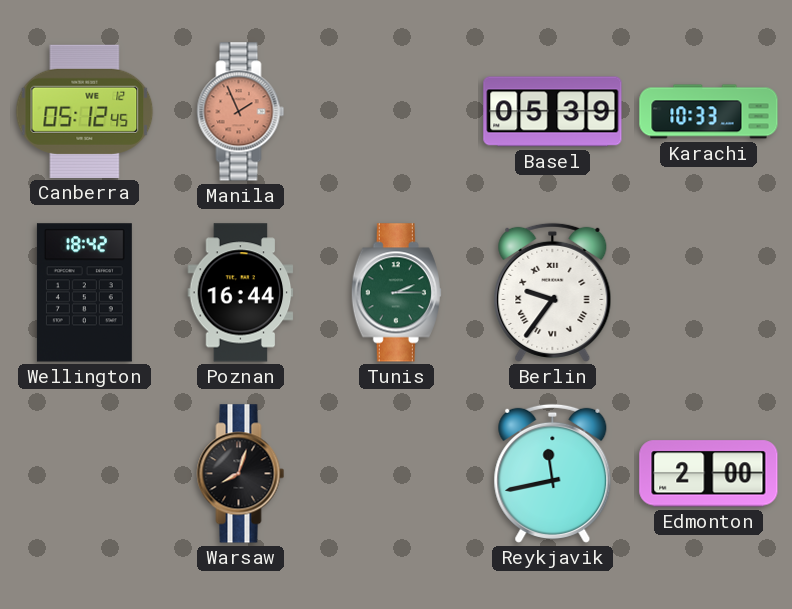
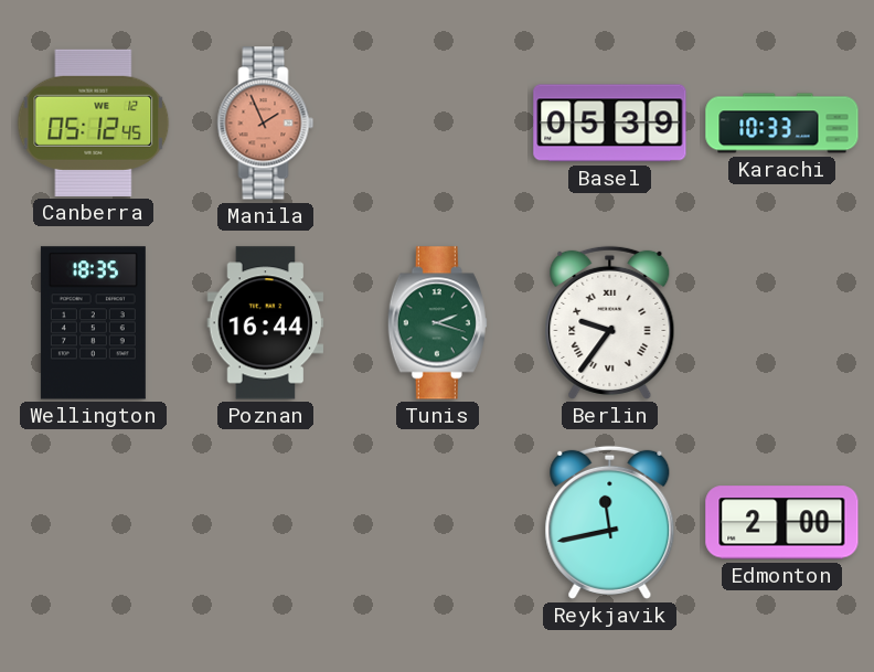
Wellington: 18:42 -> 18:35 (93, 323)
Tunis: 2:15 -> 2:18 (437, 323)
Warsaw: 8:03 -> none (241, 474)
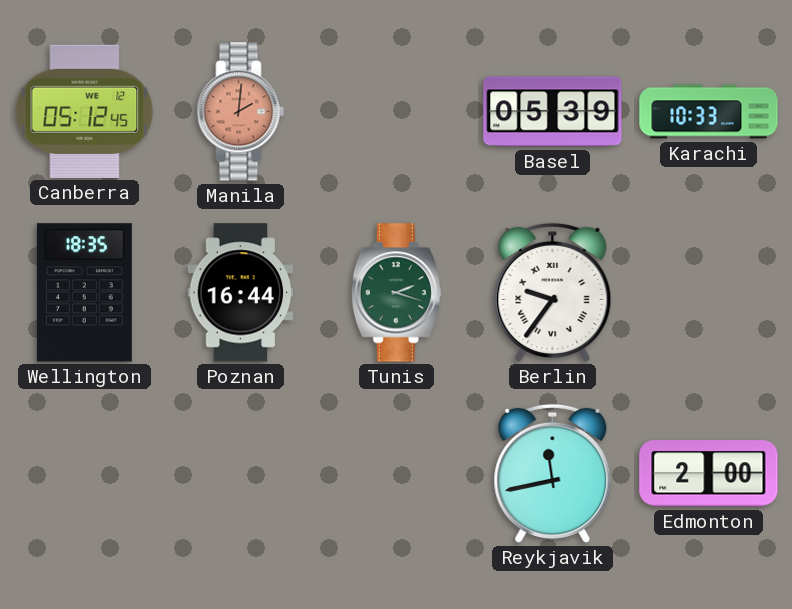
Manila: 1:56 -> 2:01 (241, 112)
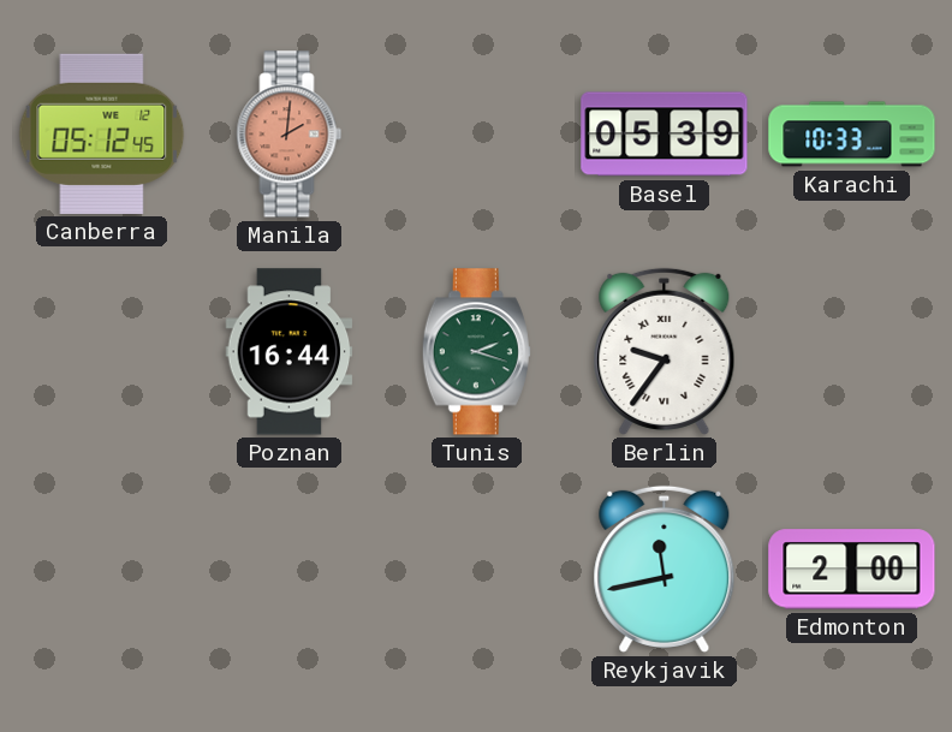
Wellington: 18:35 -> none (84, 293)
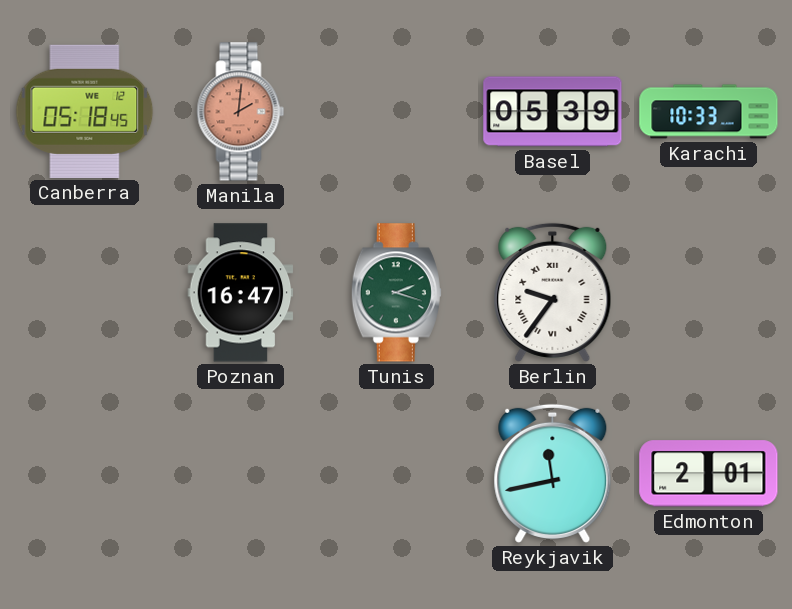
Canberra: 05:12 -> 05:18 (85, 111)
Poznan: 16:44 -> 16:47 (241, 293)
Edmonton: 2:00 -> 2:01 (709, 474)
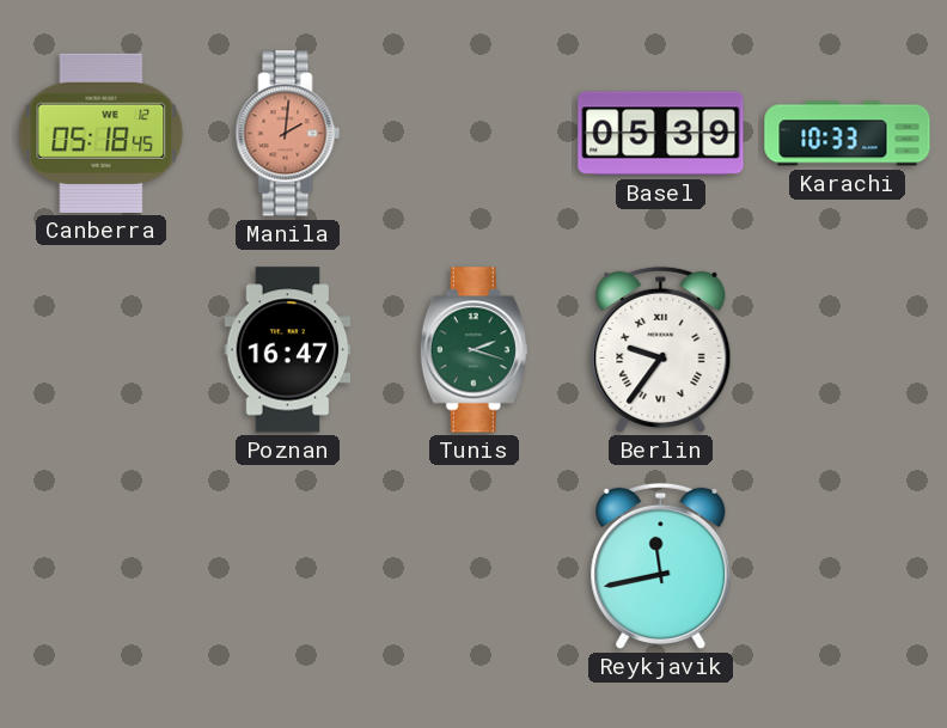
Edmonton: 2:01 -> none (709, 474)
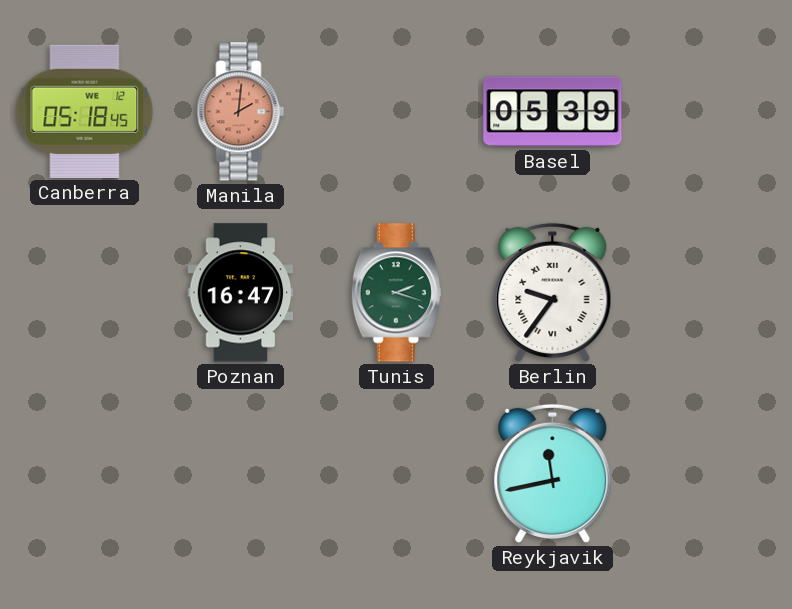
Karachi: 10:33 -> none (848, 134)
